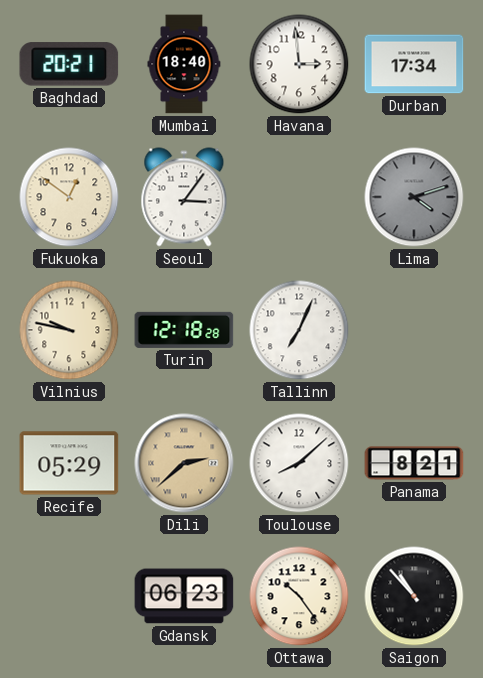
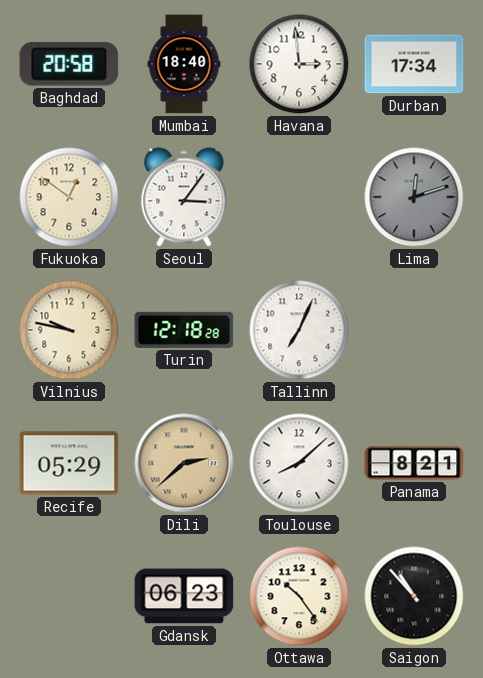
Baghdad: 20:21 -> 20:58 (69, 64)
Lima: 4:12 -> 12:12 (414, 197)
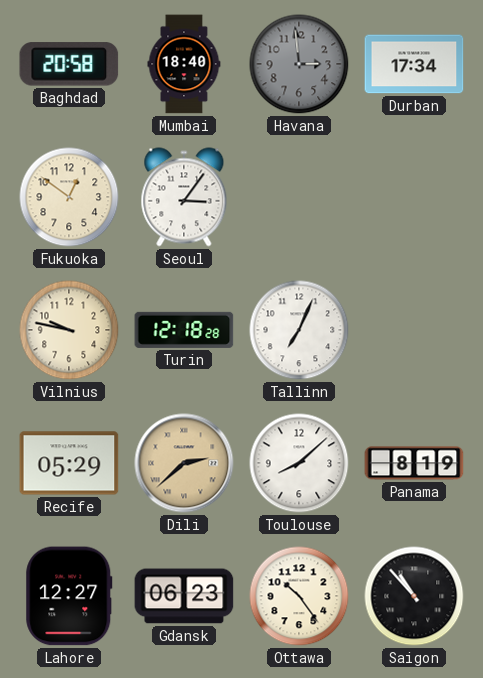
Havana dial: white -> grey (299, 64)
Lima: 12:12 -> none (414, 197)
Panama: 8:21 -> 8:19 (414, 463)
Lahore: none -> 12:27 (69, 596)
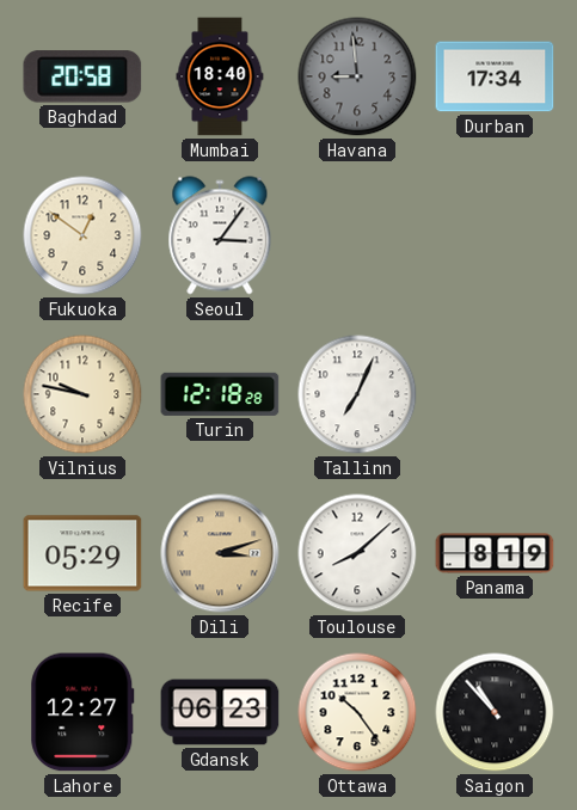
Havana: 2:59 -> 8:59 (357, 76)
Dili: 2:38 -> 3:12 (220, 553)
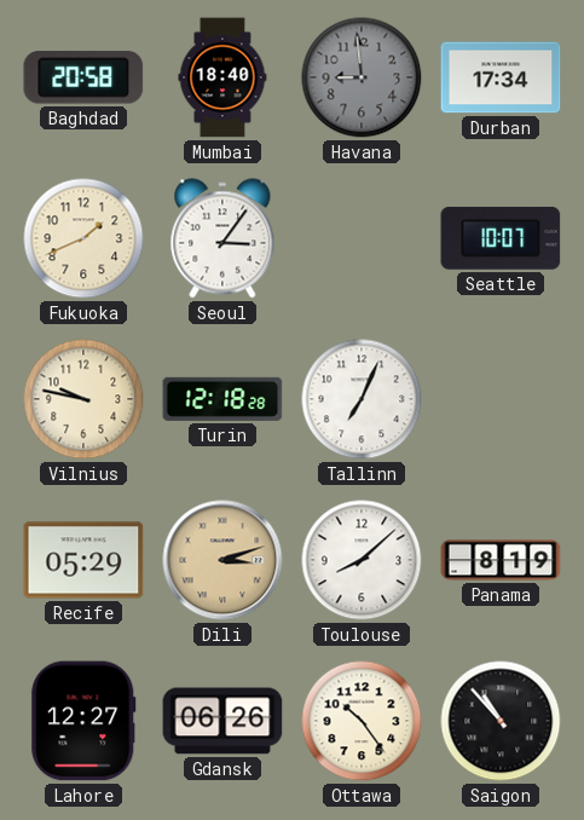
Fukuoka: 12:51 -> 1:41 (83, 238)
Seattle: none -> 10:07 (501, 238)
Gdansk: 06:23 -> 06:26 (222, 721)
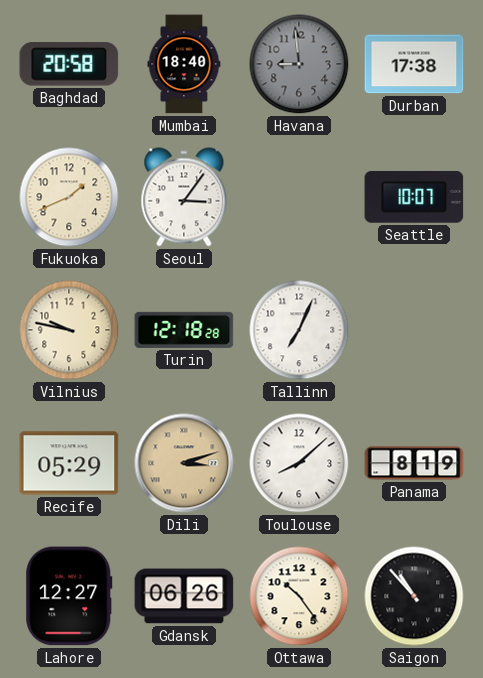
Durban: 17:34 -> 17:38 (414, 64)
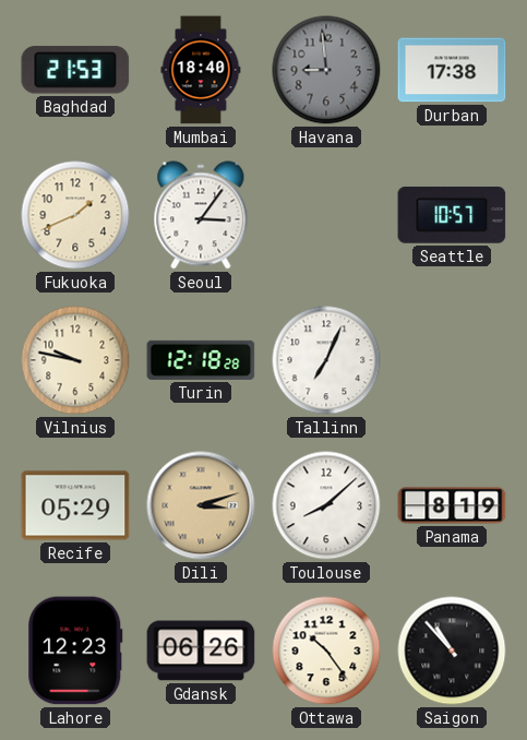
Baghdad: 20:58 -> 21:53 (75, 70)
Seattle: 10:07 -> 10:57 (452, 215)
Lahore: 12:27 -> 12:23 (75, 651)
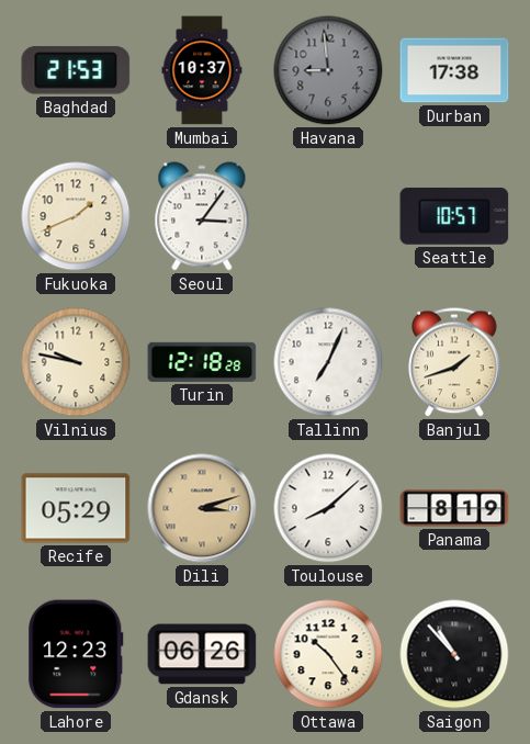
Mumbai: 18:40 -> 10:37 (202, 70)
Banjul: none -> 1:42 (454, 362)
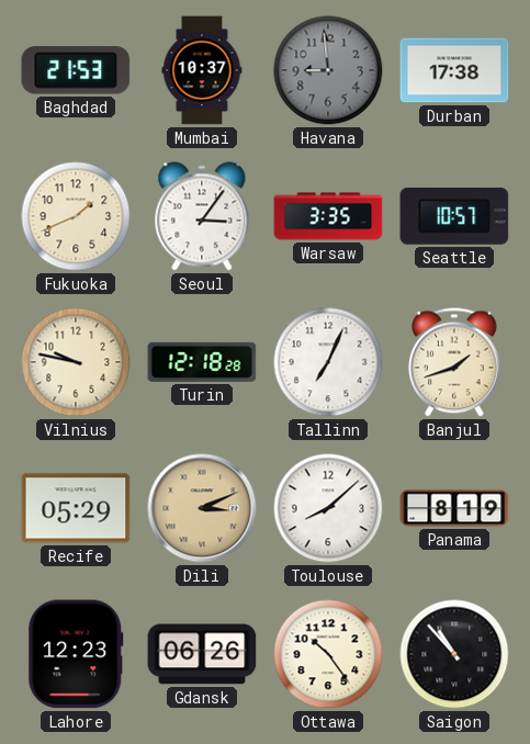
Warsaw: none -> 3:35 (328, 216)
Dili: 3:12 -> 3:11 (202, 508)
